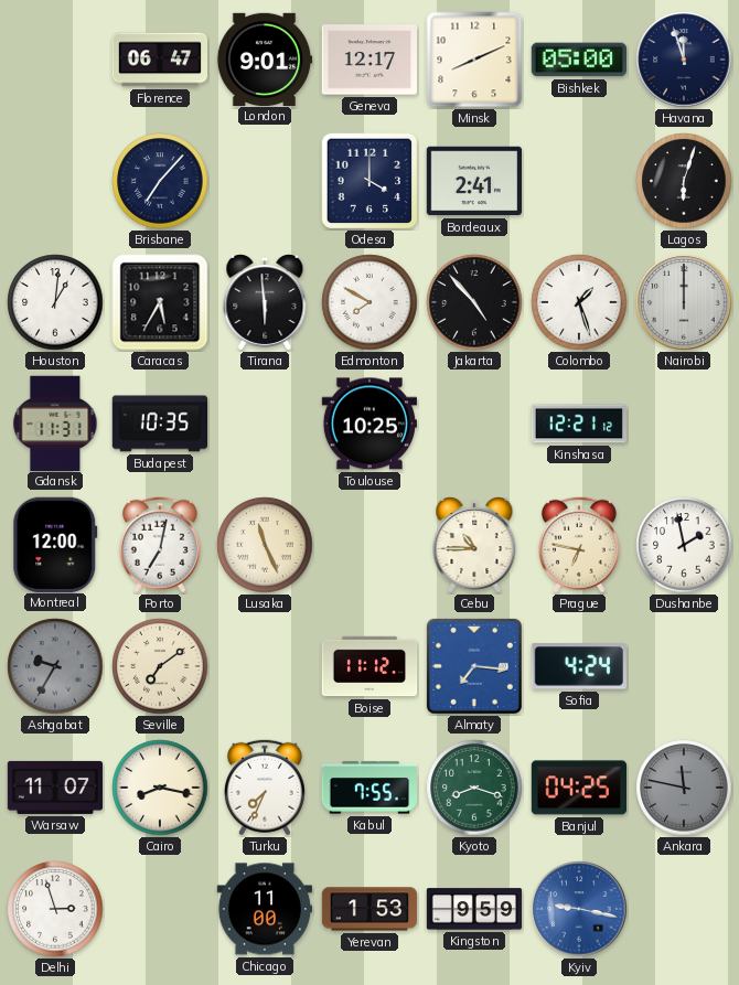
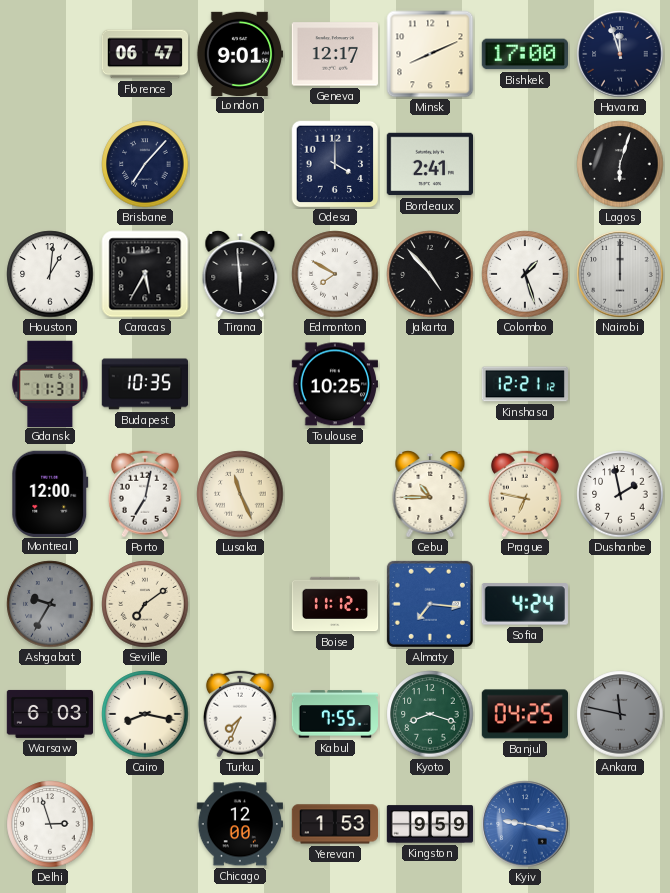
Bishkek: 05:00 -> 17:00 (524, 54)
Warsaw: 11:07 -> 6:03 (50, 714)
Chicago: 11:00 -> 12:00 (240, 824)
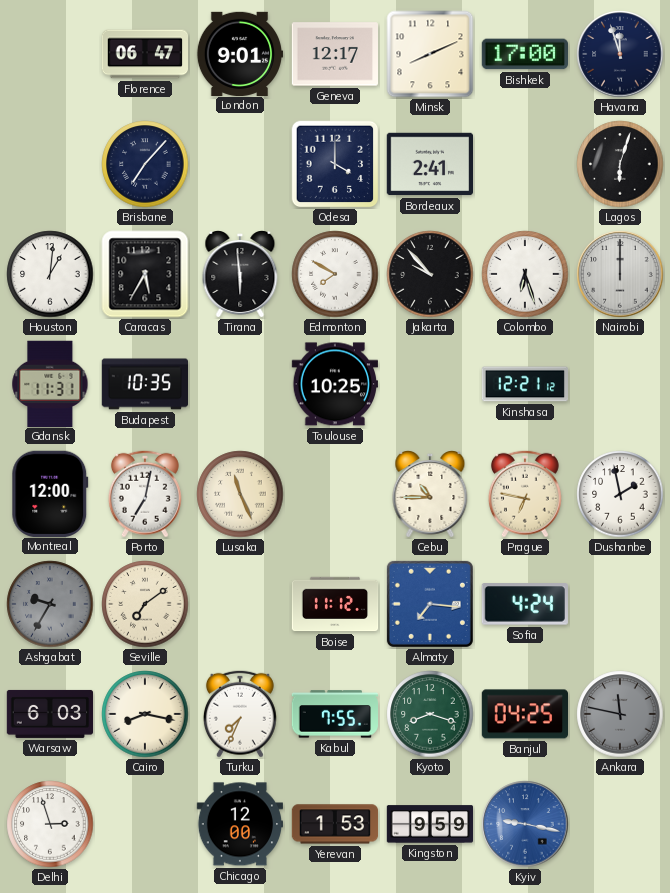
Jakarta: 4:53 -> 9:53 (430, 274)
Colombo: 1:27 -> 6:27 (525, 274)
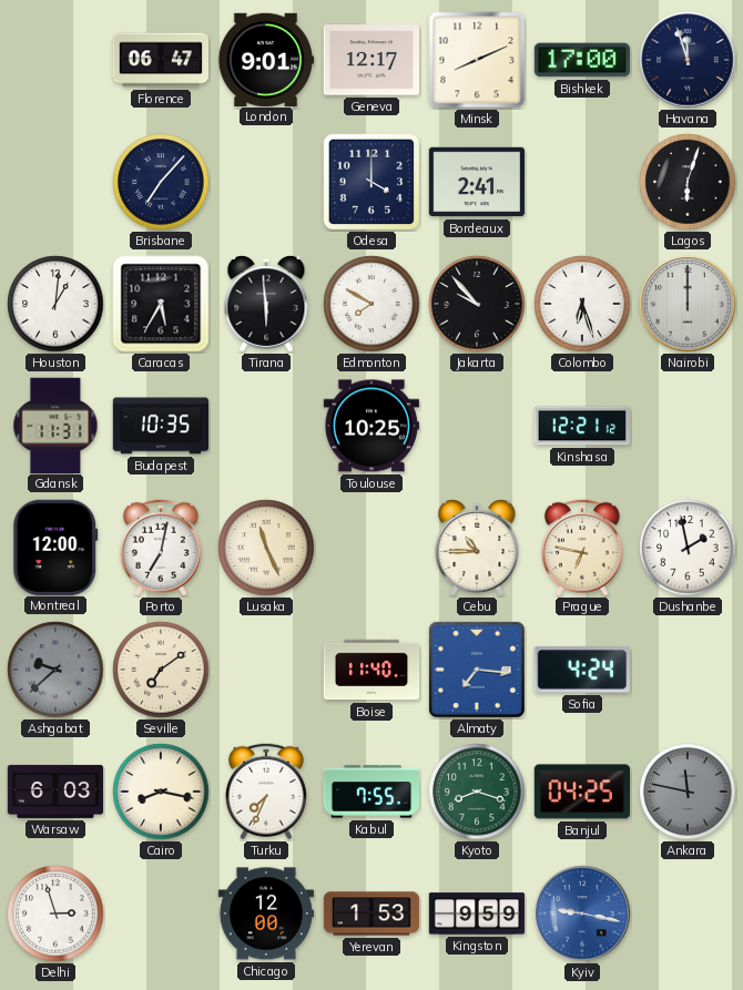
Ashgabat: 9:35 -> 9:38 (55, 670)
Boise: 11:12 -> 11:40 (371, 670)
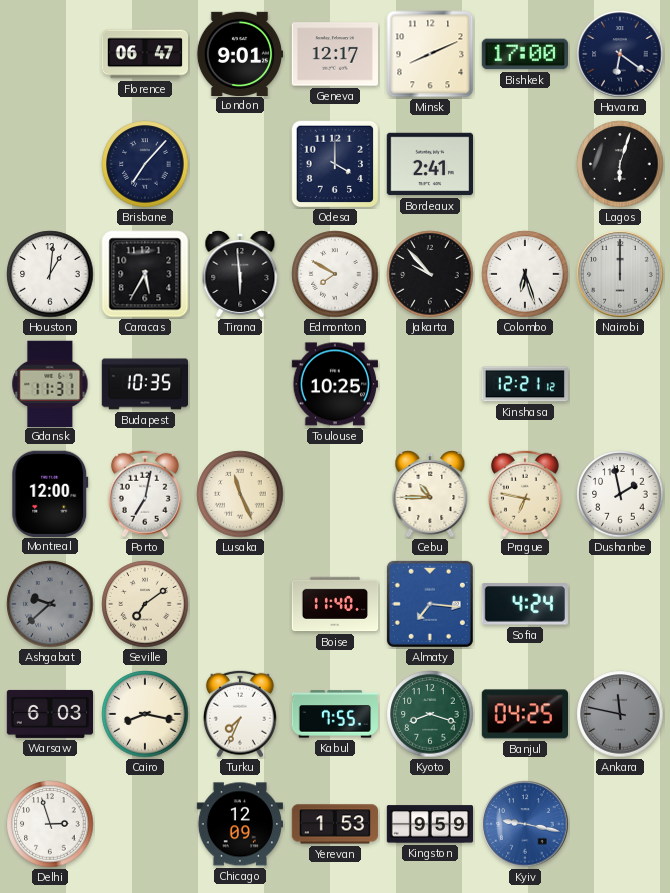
Havana: 11:57 -> 6:21 (620, 54)
Chicago: 12:00 -> 12:09 (240, 824)
